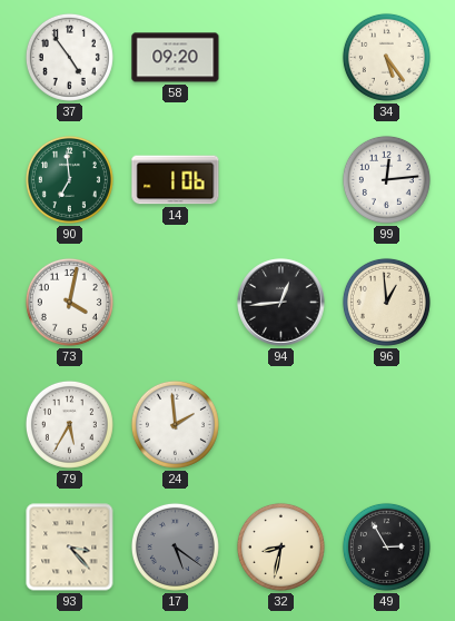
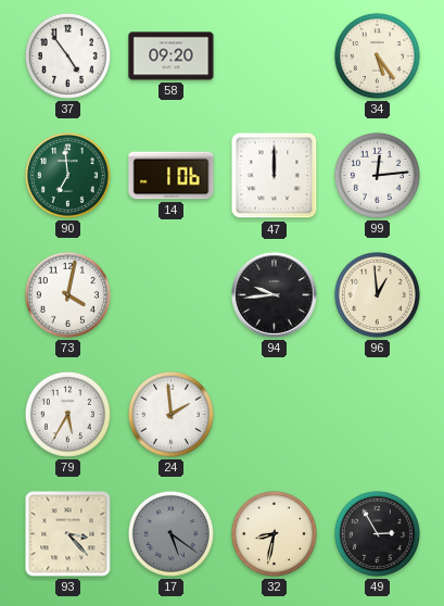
47: none -> 12:00 (275, 176)
94: 12:44 -> 9:44 (275, 295)
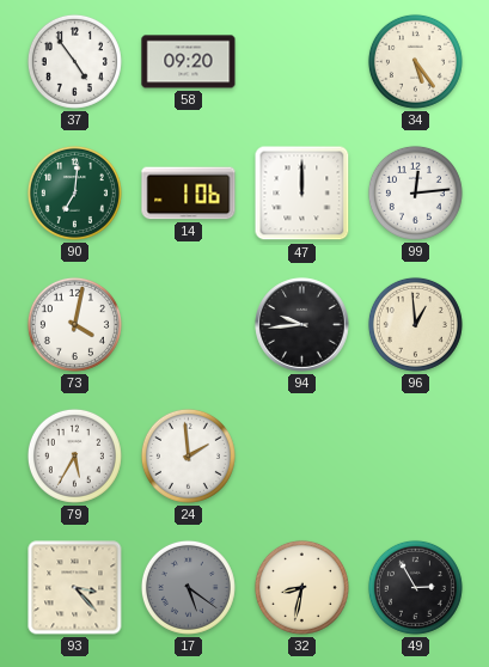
90: 6:59 -> 7:01 (74, 192)
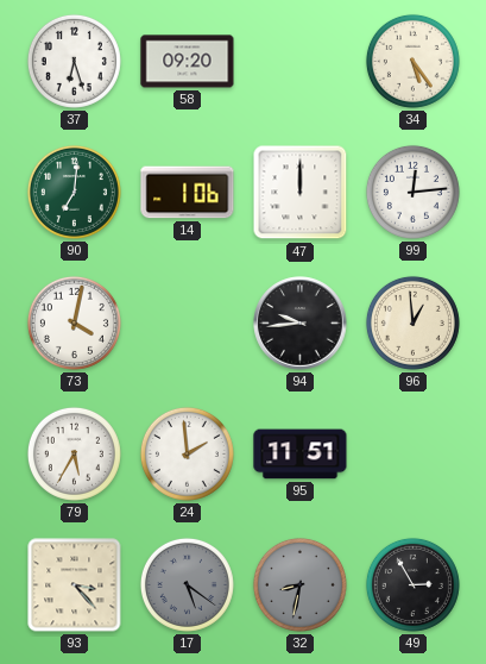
37: 4:54 -> 6:27 (74, 61)
95: none -> 11:51 (301, 455)
32 dial: cream -> grey (299, 584)
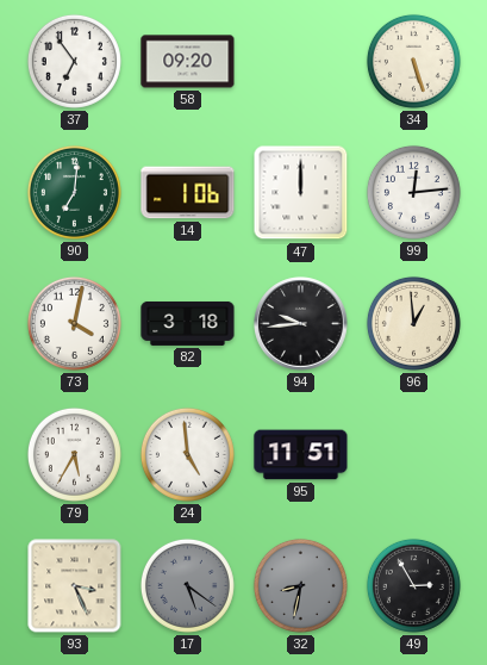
37: 6:27 -> 6:54 (74, 61)
34: 5:24 -> 5:27 (413, 61)
82: none -> 3:18 (188, 323)
24: 1:59 -> 4:59 (187, 454)
93: 3:23 -> 3:26 (75, 586)
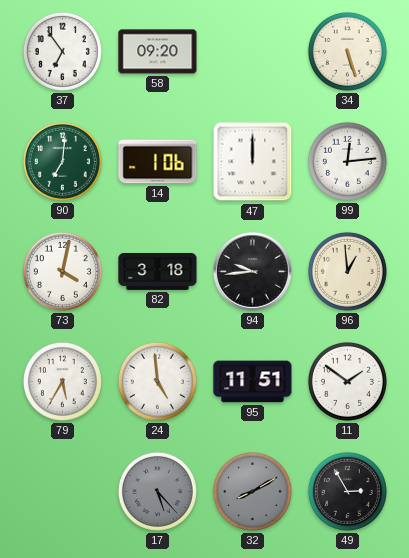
11: none -> 1:51 (347, 381)
93: 3:26 -> none (75, 586)
17: 5:21 -> 5:23 (157, 491)
32: 8:32 -> 8:10 (252, 491)
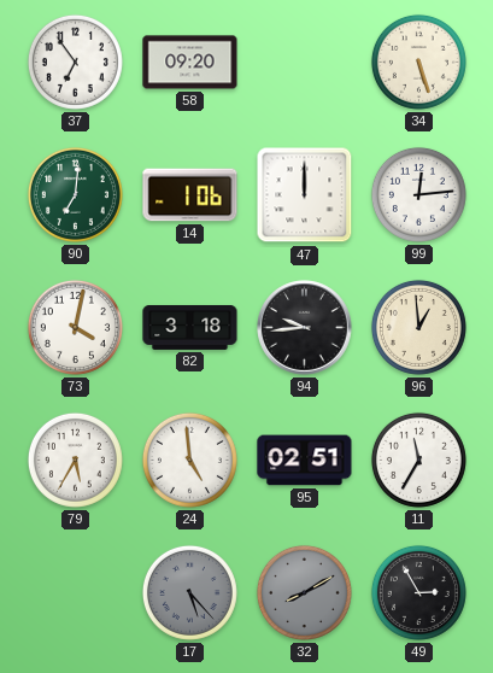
95: 11:51 -> 02:51 (305, 461)
11: 1:51 -> 11:35 (418, 460)
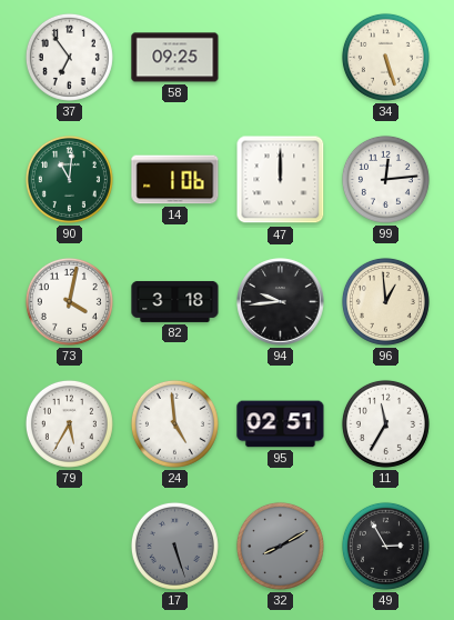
58: 09:20 -> 09:25 (175, 58)
90: 7:01 -> 11:01 (69, 179)
17: 5:23 -> 5:27 (174, 546)
